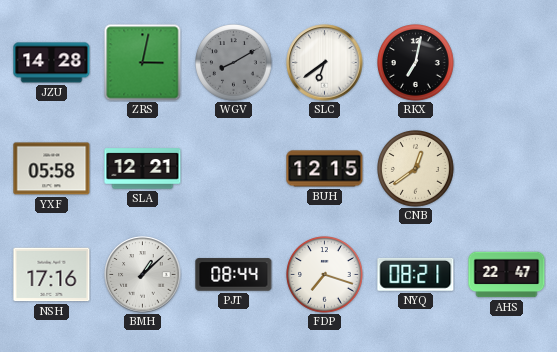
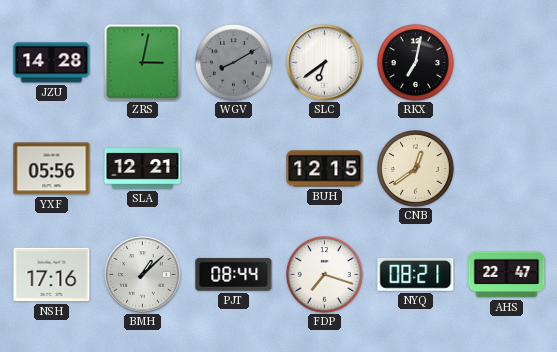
YXF: 05:58 -> 05:56 (52, 169)
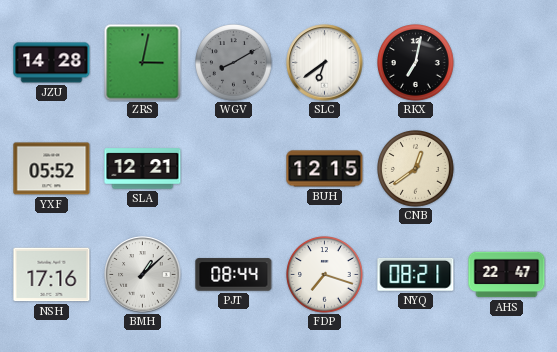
YXF: 05:56 -> 05:52 (52, 169)
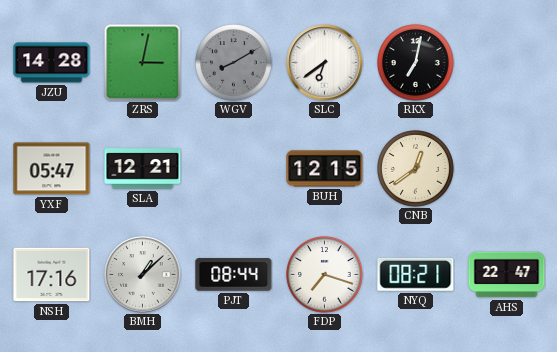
YXF: 05:52 -> 05:47 (52, 169)
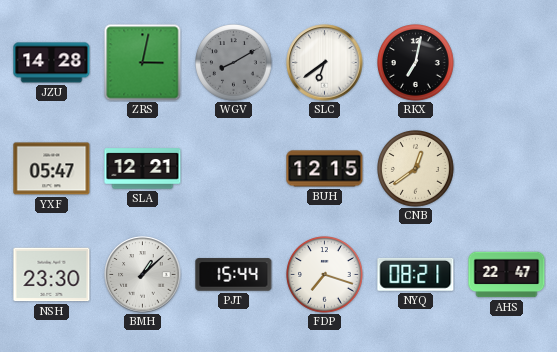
NSH: 17:16 -> 23:30 (52, 275)
PJT: 08:44 -> 15:44 (234, 275)
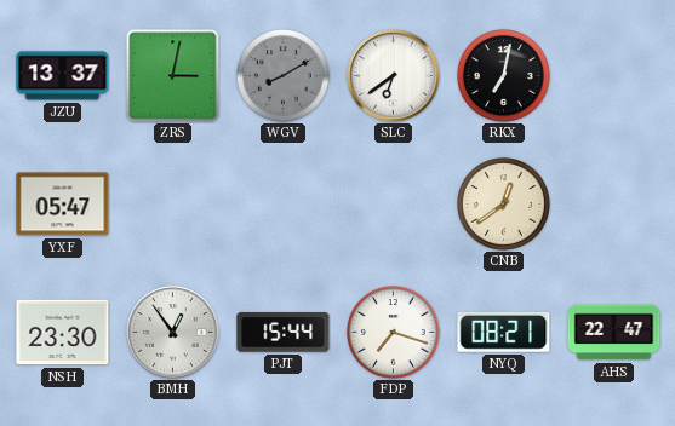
JZU: 14:28 -> 13:37 (63, 76)
SLA: 12:21 -> none (143, 169)
BUH: 12:15 -> none (325, 169)
BMH: 1:08 -> 12:54 (173, 333)
